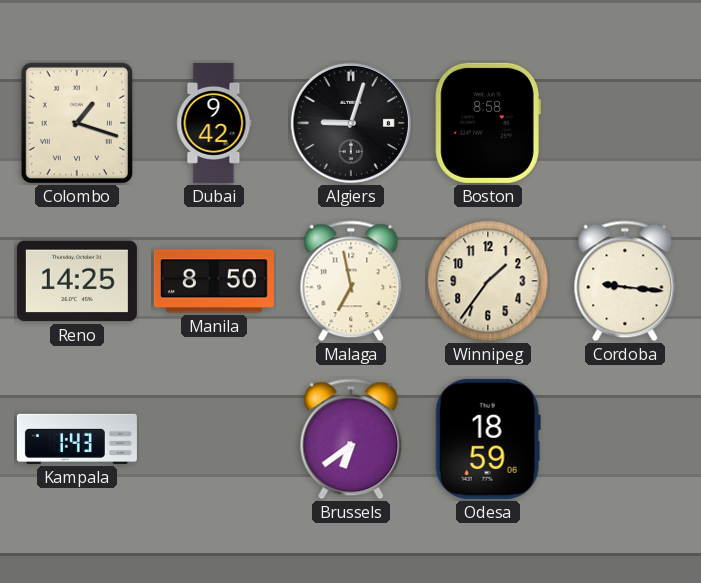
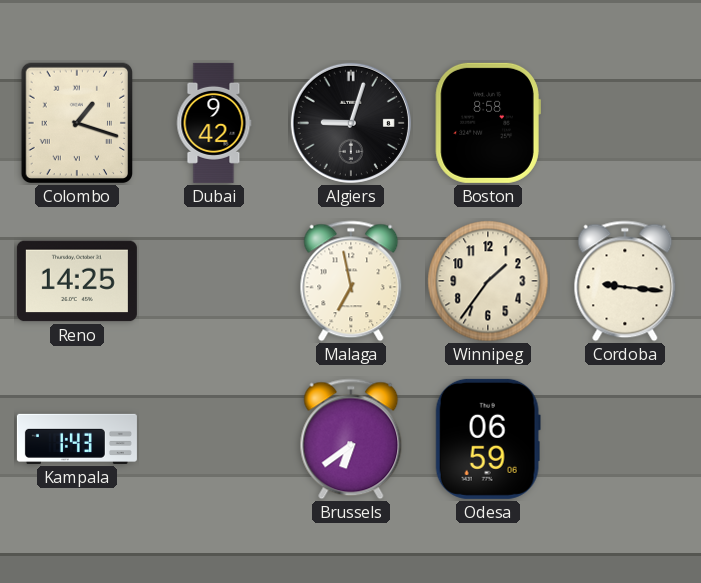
Manila: 8:50 -> none (214, 281)
Odesa: 18:59 -> 06:59 (488, 439)
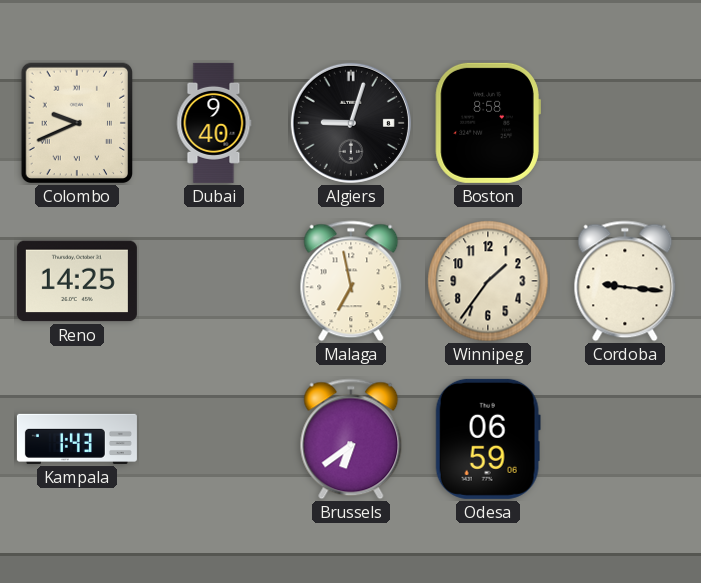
Colombo: 1:18 -> 9:41 (76, 123)
Dubai: 9:42 -> 9:40 (214, 123)
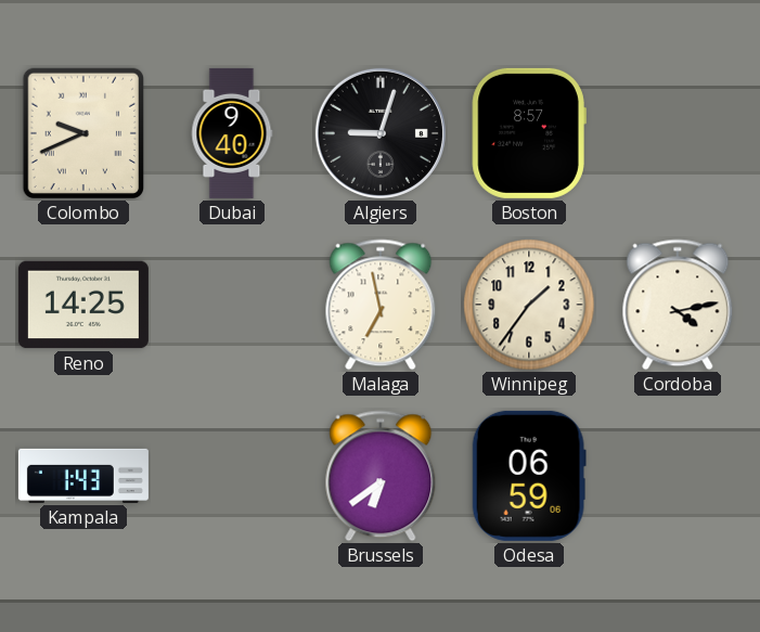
Boston: 8:58 -> 8:57 (529, 133)
Cordoba: 9:16 -> 4:13 (678, 305)
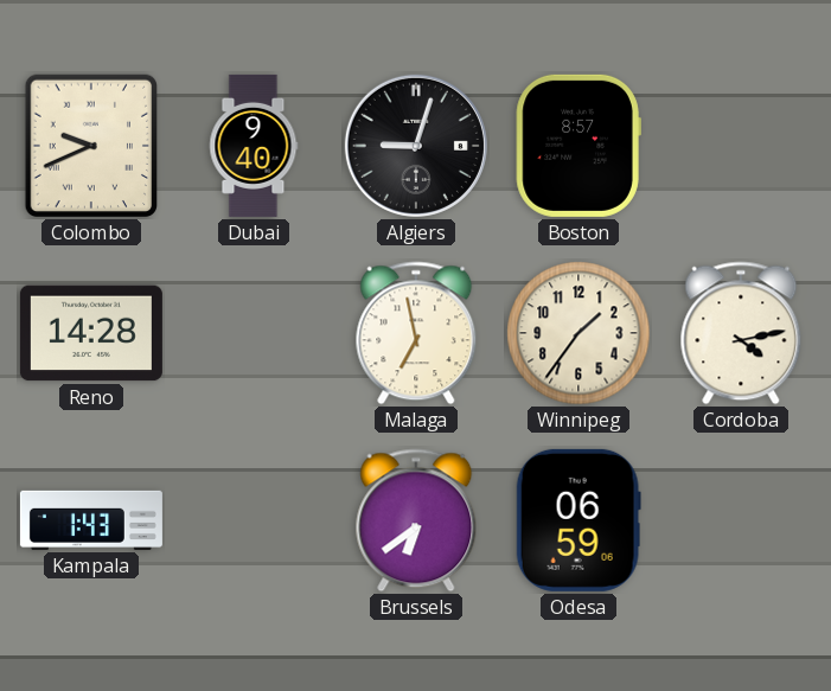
Reno: 14:25 -> 14:28 (91, 333)
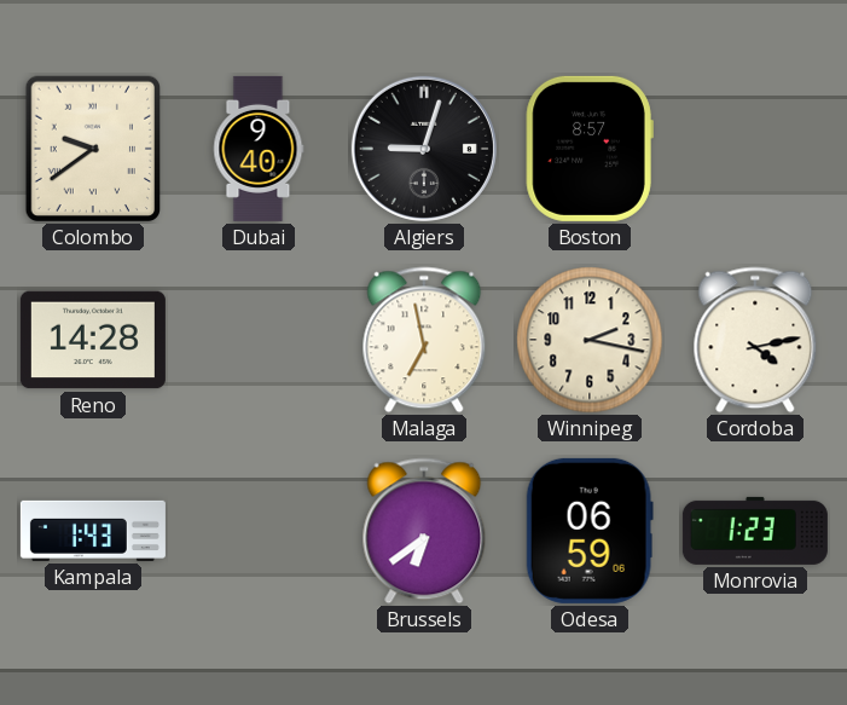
Colombo: 9:41 -> 9:39 (92, 149)
Winnipeg: 1:36 -> 2:17 (590, 340)
Monrovia: none -> 1:23 (755, 531)
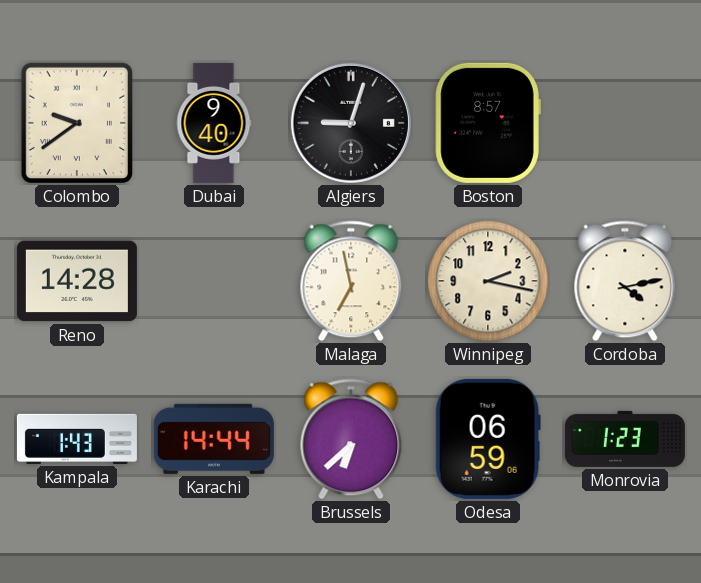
Karachi: none -> 14:44 (214, 439)
Brussels: 6:39 -> 6:38 (351, 439)
